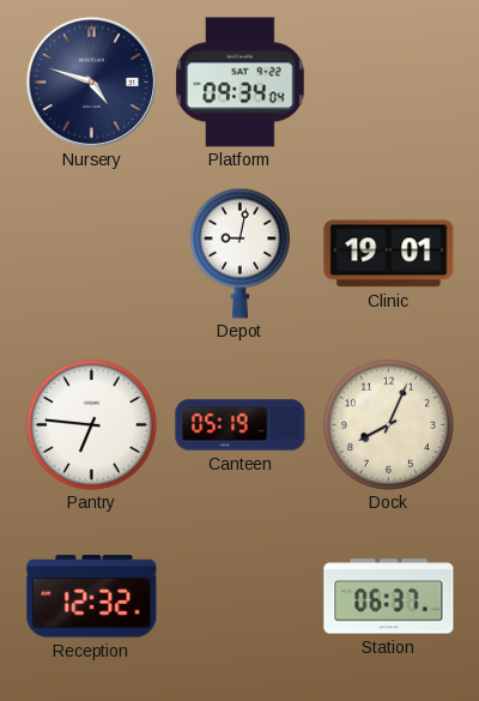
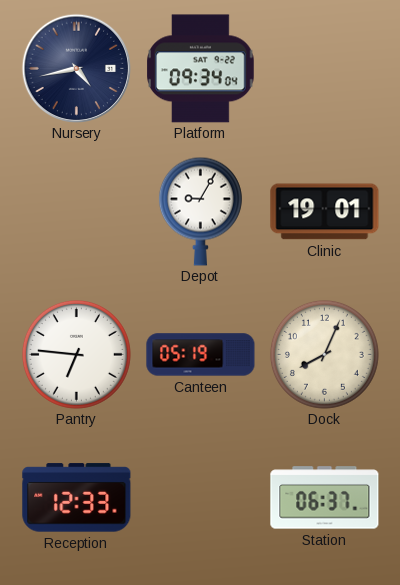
Nursery: 4:48 -> 4:43 (76, 68)
Depot: 9:02 -> 9:05 (200, 211)
Reception: 12:32 -> 12:33 (77, 498)
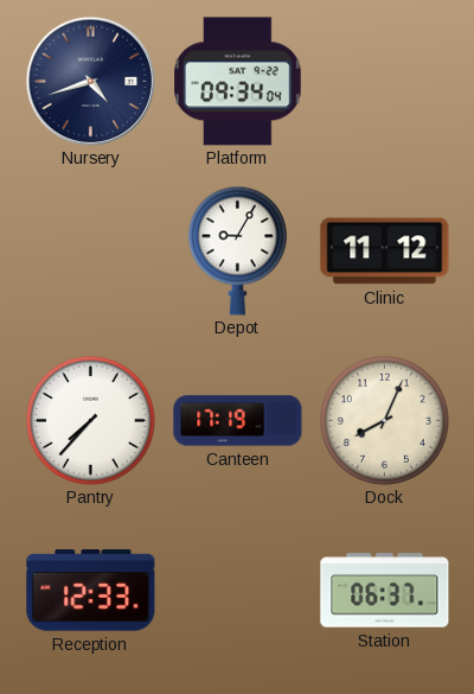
Nursery: 4:43 -> 4:42 (90, 81)
Clinic: 19:01 -> 11:12 (385, 252)
Pantry: 6:46 -> 7:37 (90, 420)
Canteen: 05:19 -> 17:19 (238, 421)
